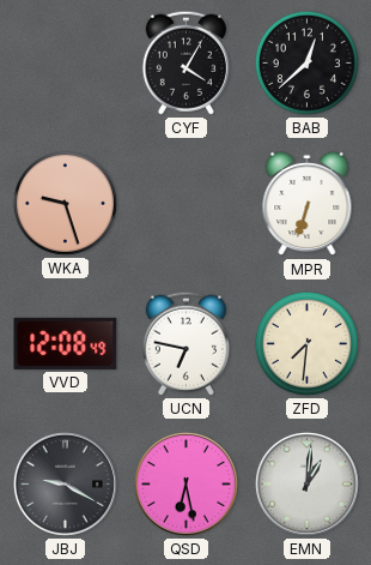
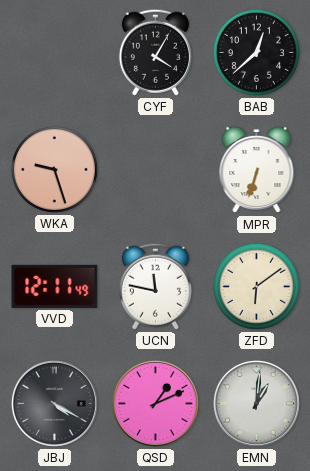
VVD: 12:08 -> 12:11 (55, 286)
UCN: 6:47 -> 11:47 (155, 286)
ZFD: 7:31 -> 6:09 (256, 286)
JBJ: 9:20 -> 4:20 (54, 403)
QSD: 6:28 -> 1:11 (155, 403)
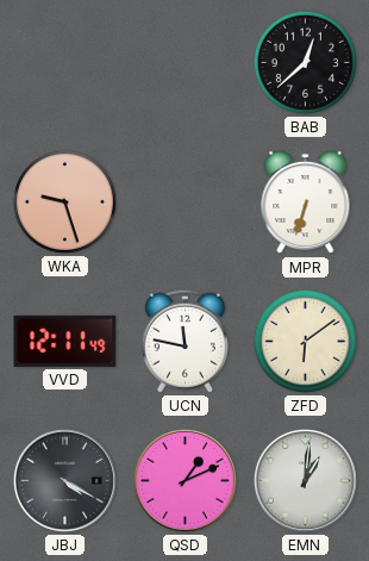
CYF: 4:05 -> none (155, 52)
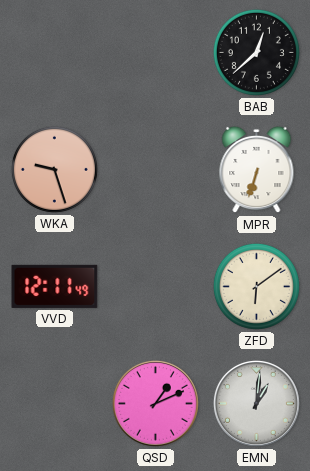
UCN: 11:47 -> none (185, 341)
JBJ: 4:20 -> none (64, 480)
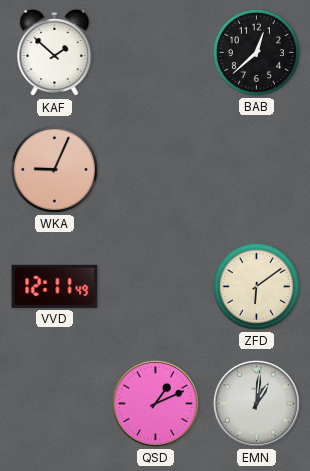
KAF: none -> 1:52 (55, 53)
WKA: 9:27 -> 9:04 (54, 169)
MPR: 6:33 -> none (257, 170)
